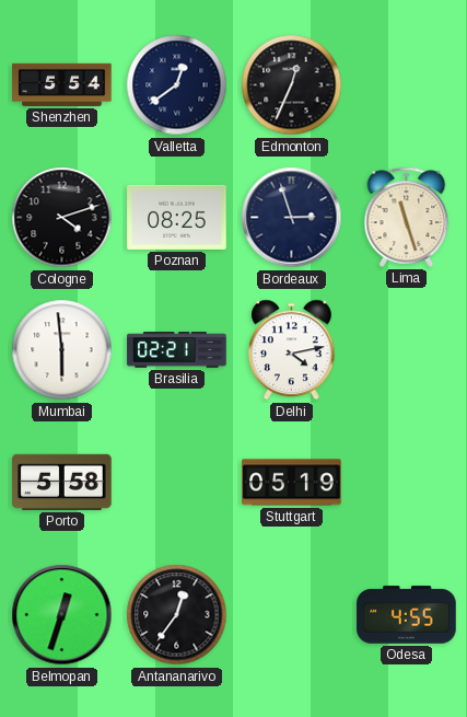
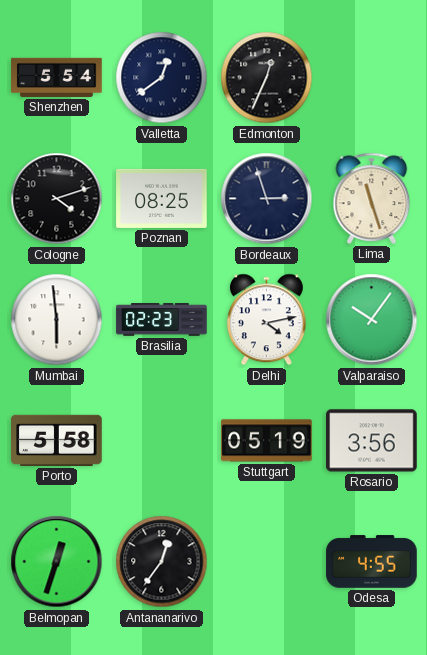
Brasilia: 02:21 -> 02:23 (162, 320)
Valparaiso: none -> 10:06 (372, 320)
Rosario: none -> 3:56 (372, 441)
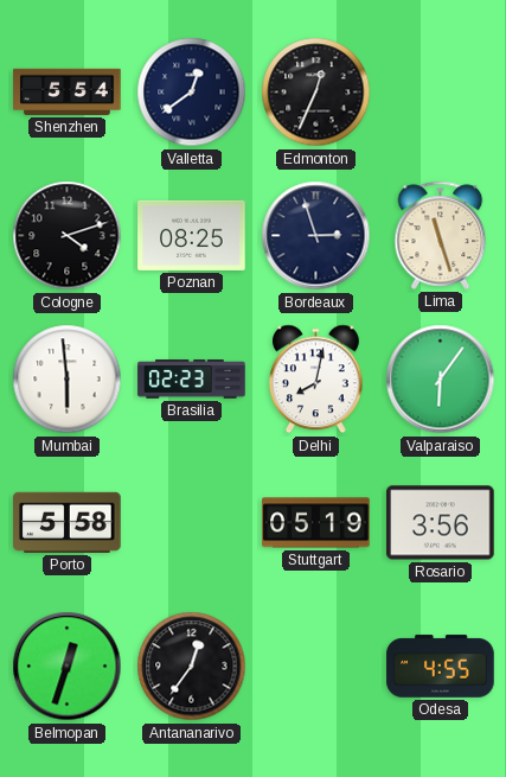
Delhi: 4:13 -> 8:02 (315, 380)
Valparaiso: 10:06 -> 6:06 (441, 380)
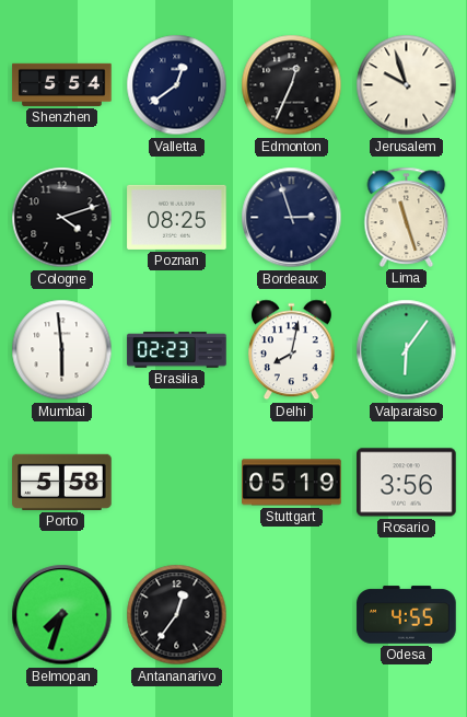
Jerusalem: none -> 9:57 (407, 85)
Belmopan: 12:33 -> 7:33 (62, 615)
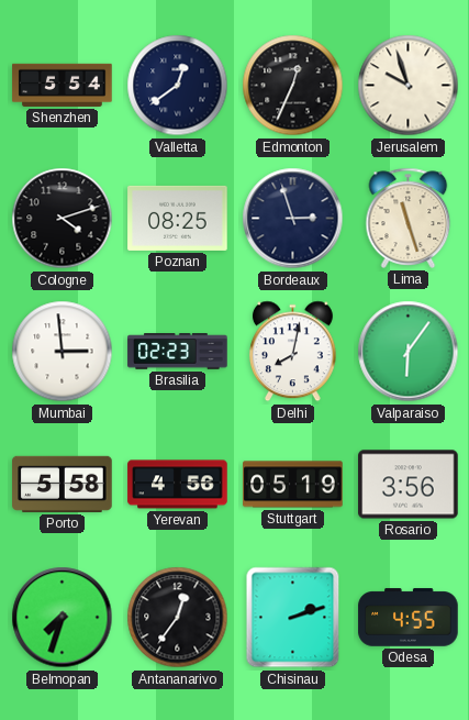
Mumbai: 5:59 -> 2:59 (63, 352)
Yerevan: none -> 4:56 (178, 485)
Chisinau: none -> 2:12 (293, 618)
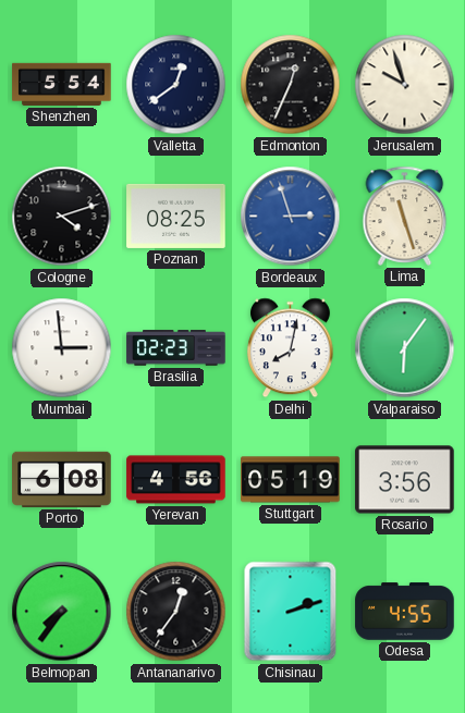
Bordeaux dial: navy -> blue (291, 217)
Porto: 5:58 -> 6:08 (62, 479)
Belmopan: 7:33 -> 7:36 (62, 612)
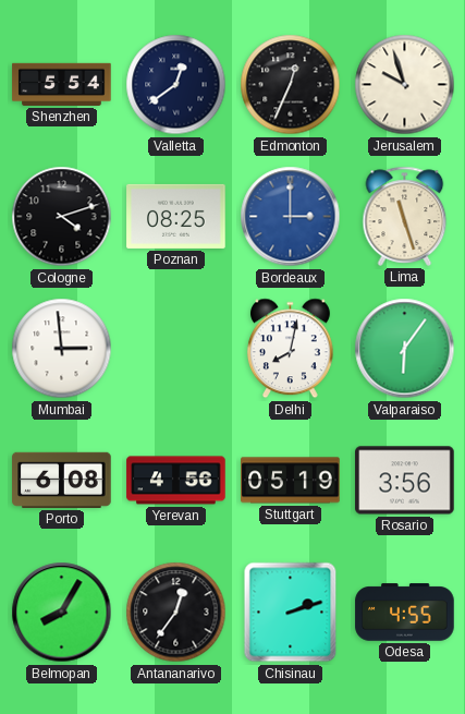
Bordeaux: 2:57 -> 3:00 (291, 217)
Brasilia: 02:23 -> none (176, 348)
Belmopan: 7:36 -> 8:05 (62, 613)
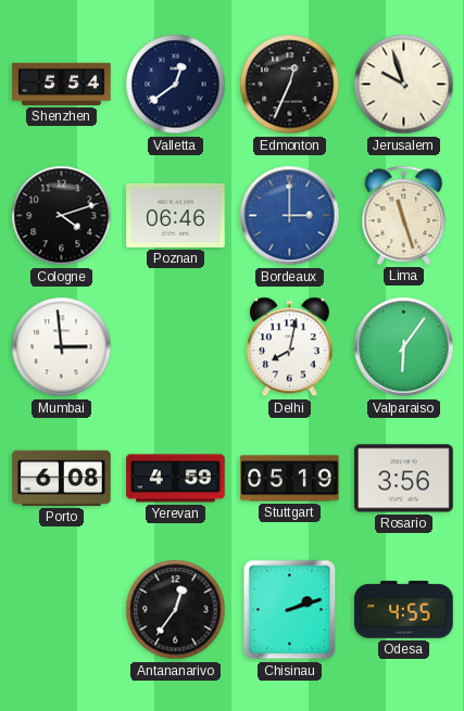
Poznan: 08:25 -> 06:46 (176, 215)
Yerevan: 4:56 -> 4:59 (176, 479)
Belmopan: 8:05 -> none (62, 613)
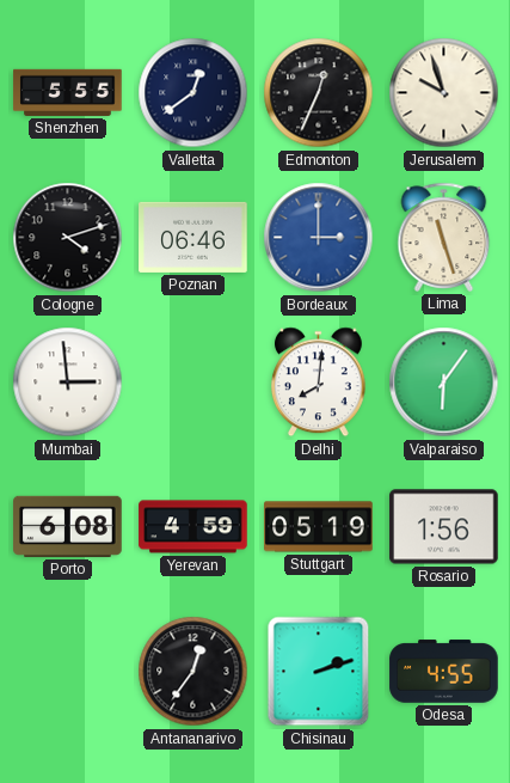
Shenzhen: 5:54 -> 5:55 (68, 92)
Delhi: 8:02 -> 8:01 (318, 383)
Rosario: 3:56 -> 1:56 (444, 527)
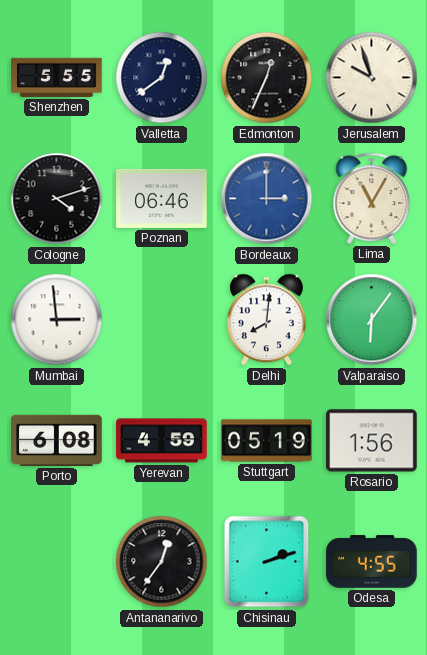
Lima: 11:27 -> 11:05 (372, 198)
